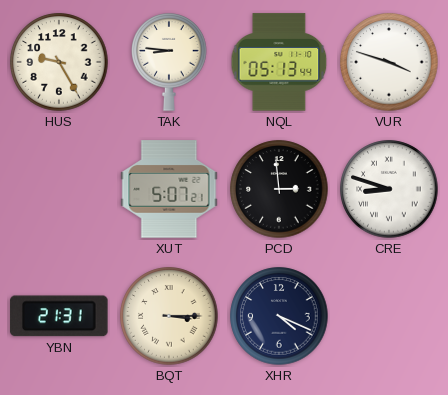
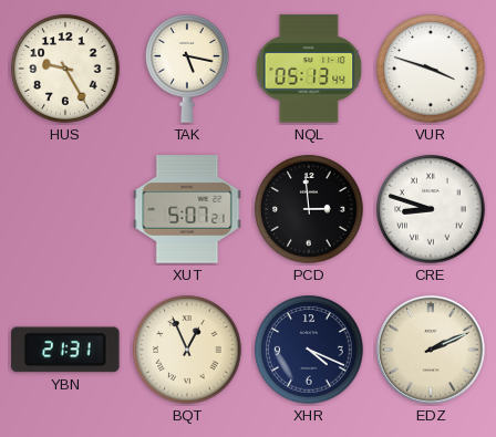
TAK: 8:46 -> 5:17 (187, 69)
BQT: 3:15 -> 12:56 (187, 350)
EDZ: none -> 2:11 (431, 350)
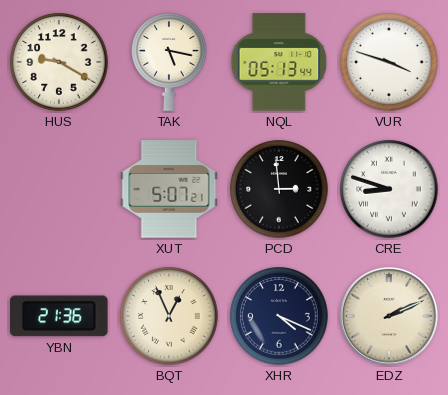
HUS: 9:25 -> 9:20 (59, 62)
YBN: 21:31 -> 21:36 (59, 316)
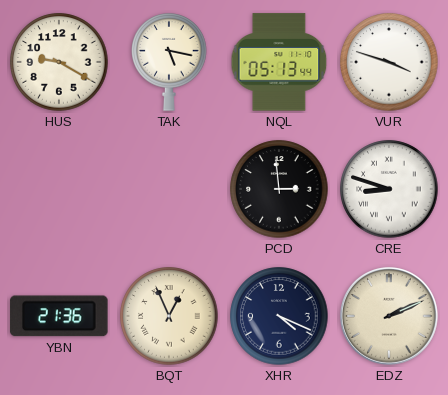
XUT: 5:07 -> none (169, 189)
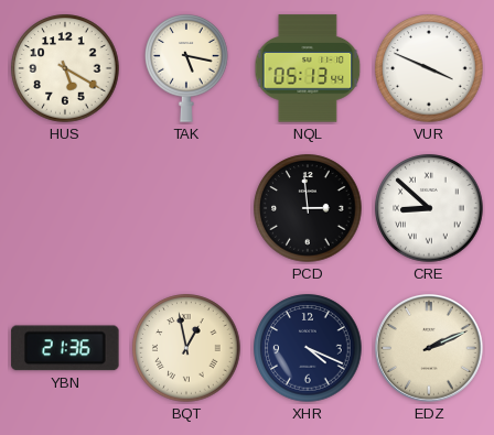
HUS: 9:20 -> 5:20 (65, 68)
VUR: 3:48 -> 3:49 (429, 68)
CRE: 8:48 -> 8:52 (429, 208)
BQT: 12:56 -> 12:58 (186, 348)
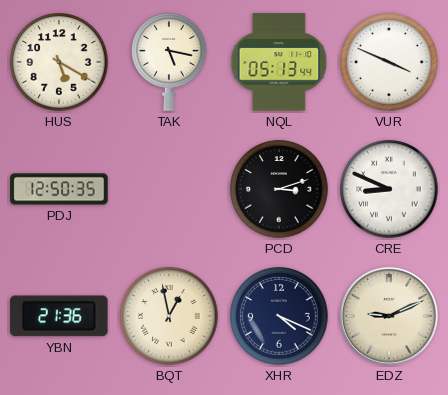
PDJ: none -> 12:50 (59, 189)
PCD: 2:59 -> 3:12 (279, 189)
CRE: 8:52 -> 8:49 (389, 189)
EDZ: 2:11 -> 9:11 (389, 316)
